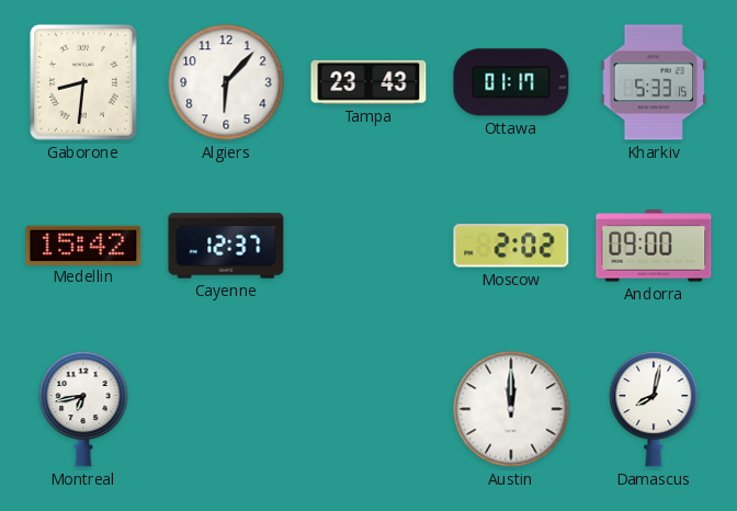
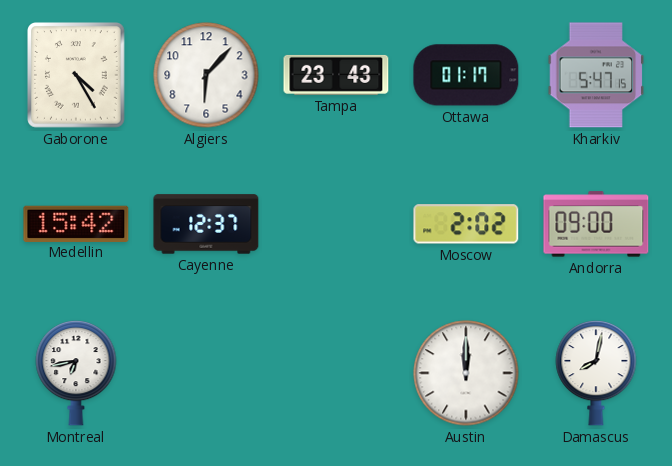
Gaborone: 8:31 -> 4:25 (77, 75)
Kharkiv: 5:33 -> 5:47 (596, 75)
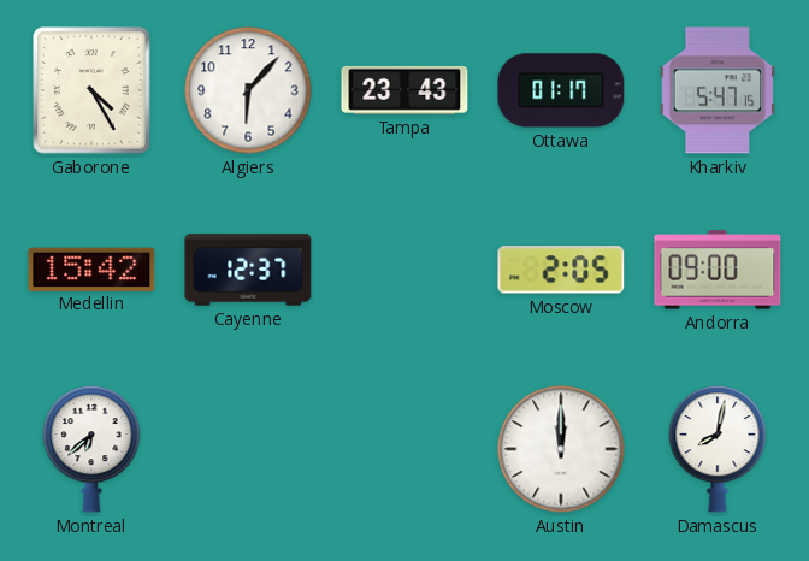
Moscow: 2:02 -> 2:05 (561, 270)
Montreal: 6:43 -> 6:38 (91, 449)
